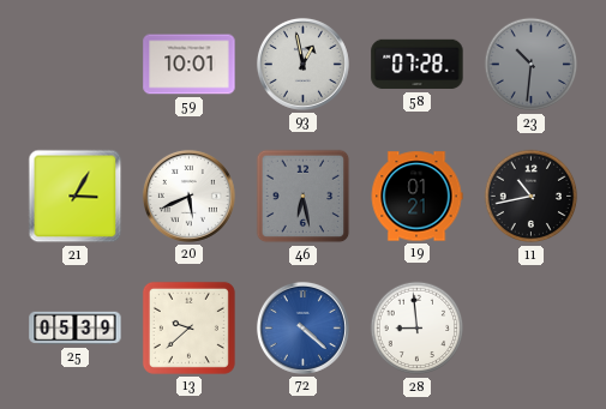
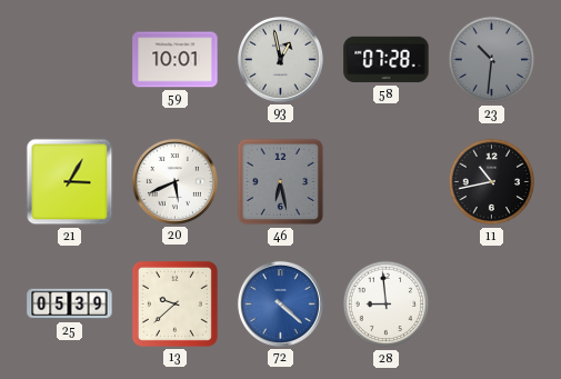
19: 01:21 -> none (416, 197)
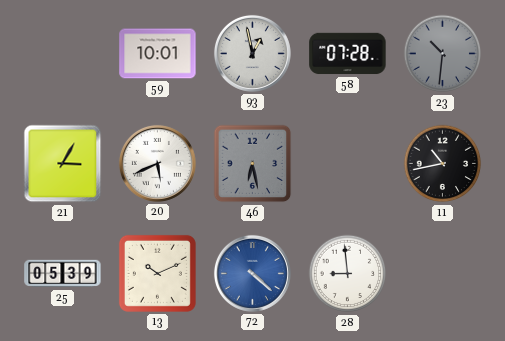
13: 9:38 -> 10:11 (157, 273)
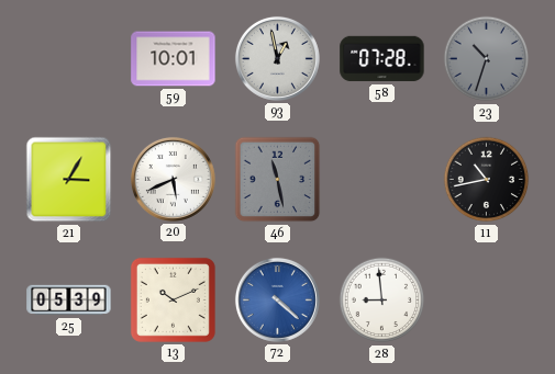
23: 10:31 -> 10:33 (487, 59)
46: 6:28 -> 11:28 (278, 180)
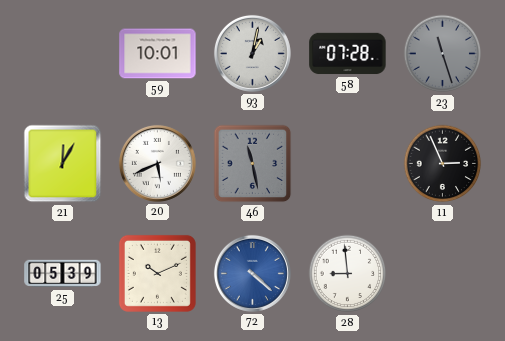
93: 12:58 -> 1:02 (252, 53)
23: 10:33 -> 11:27 (443, 54)
21: 3:05 -> 12:05 (63, 164)
11: 10:43 -> 2:56 (443, 164)
